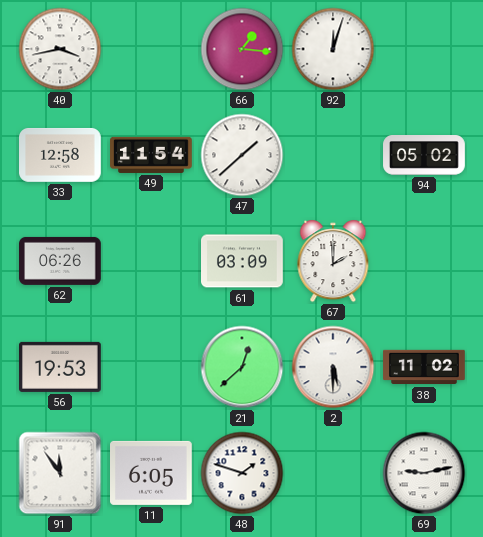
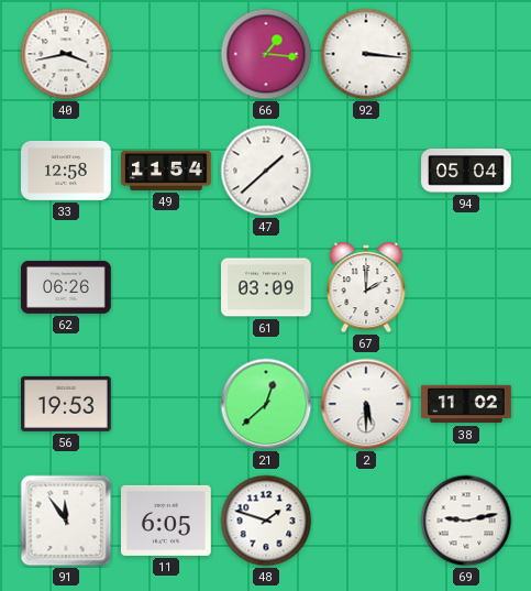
92: 12:03 -> 3:16 (366, 54)
94: 05:02 -> 05:04 (466, 172)
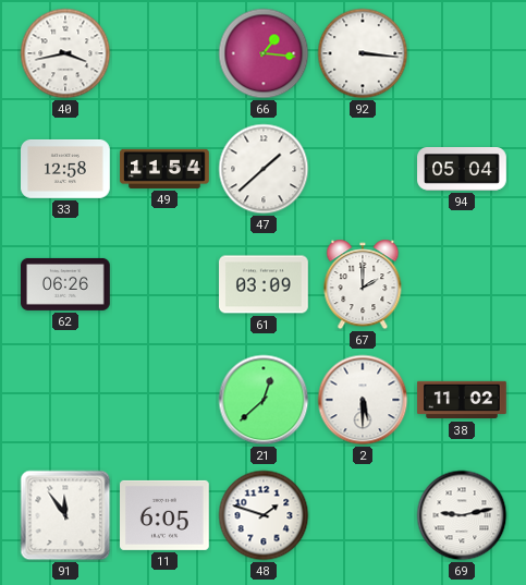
56: 19:53 -> none (67, 404)
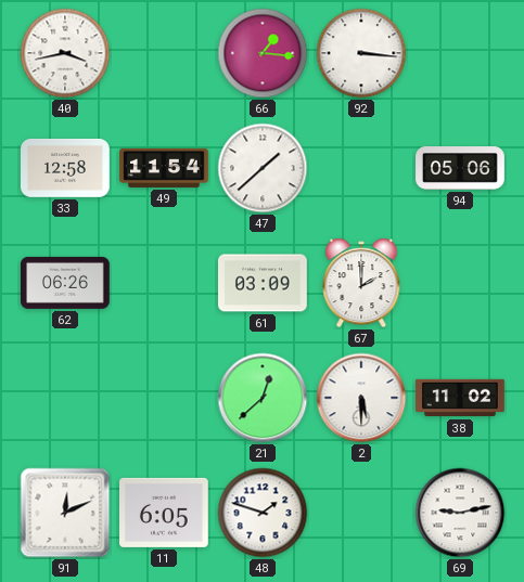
94: 05:04 -> 05:06 (460, 169)
91: 11:54 -> 12:11 (65, 513)
